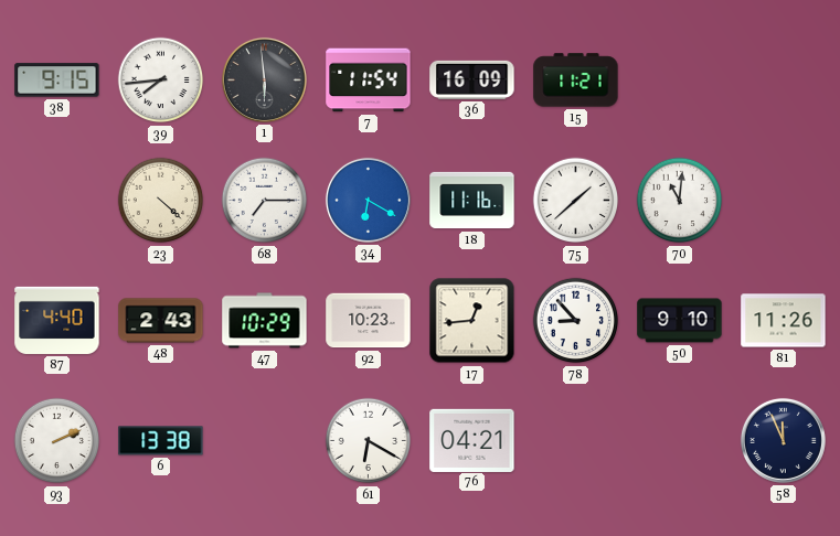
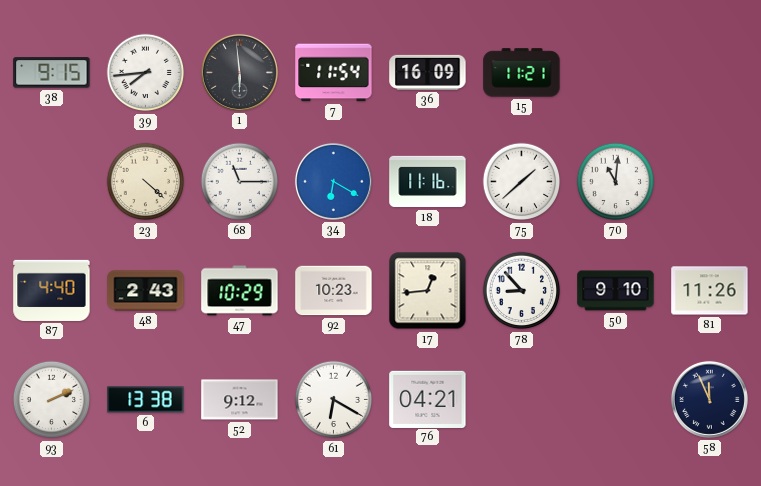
68: 7:15 -> 11:15 (240, 182)
52: none -> 9:12 (240, 400)
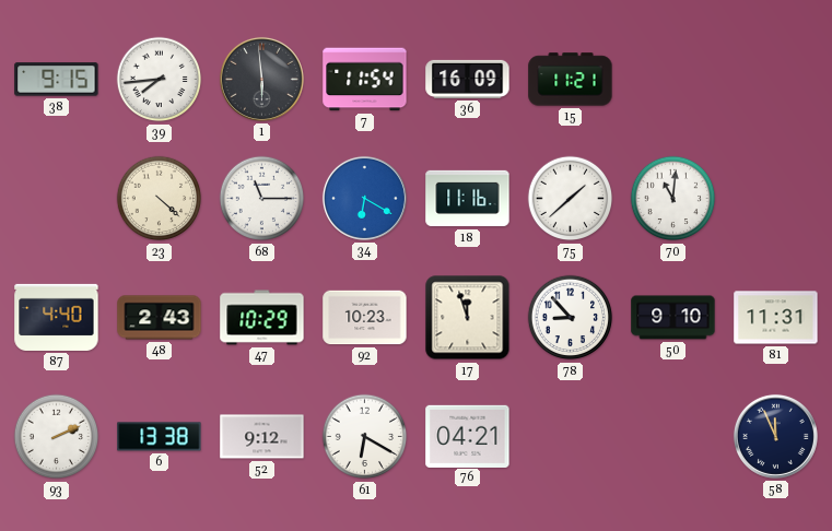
17: 12:44 -> 11:57 (468, 318)
81: 11:26 -> 11:31 (776, 318)
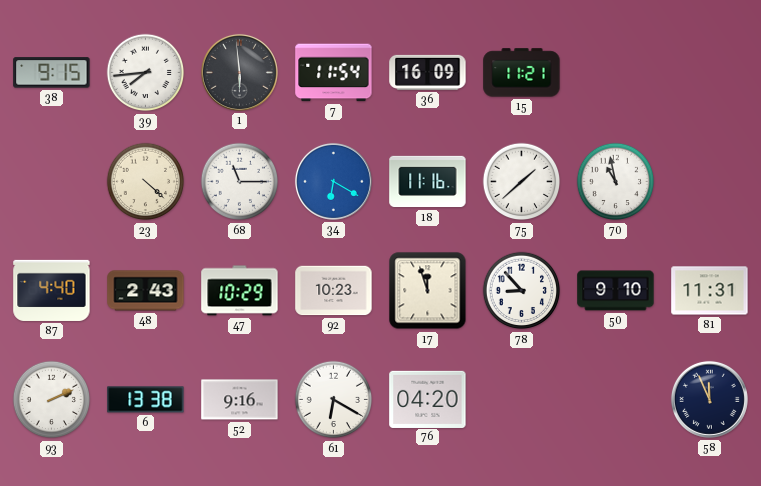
70: 11:01 -> 10:58 (616, 182)
52: 9:12 -> 9:16 (240, 400)
76: 04:21 -> 04:20 (428, 399)
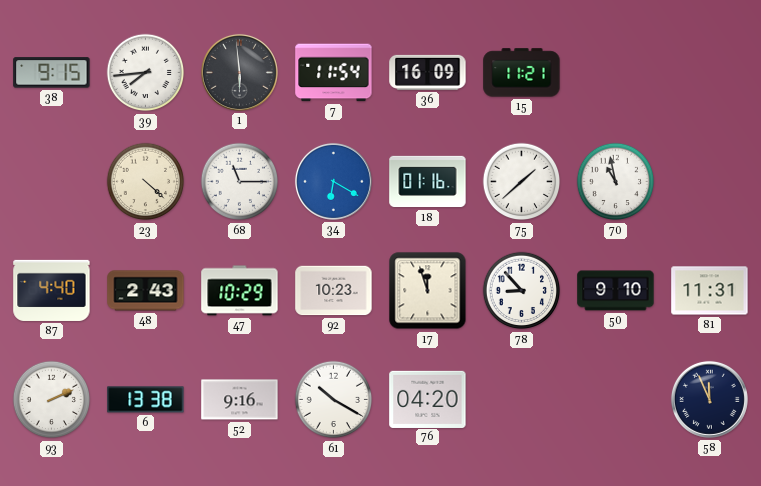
18: 11:16 -> 01:16 (428, 182)
61: 6:20 -> 10:20 (334, 400)
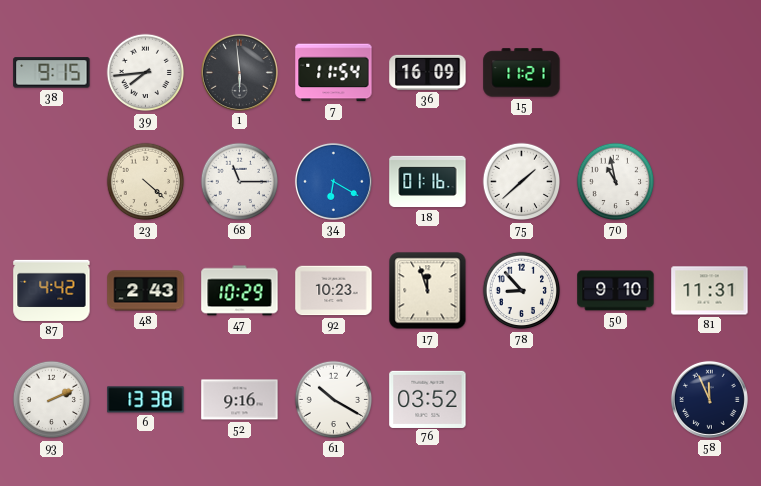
87: 4:40 -> 4:42 (52, 290)
76: 04:20 -> 03:52 (428, 399)
